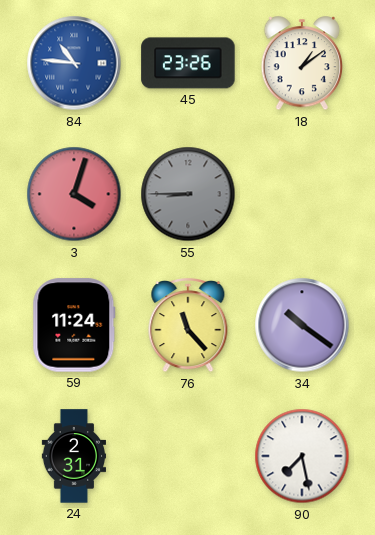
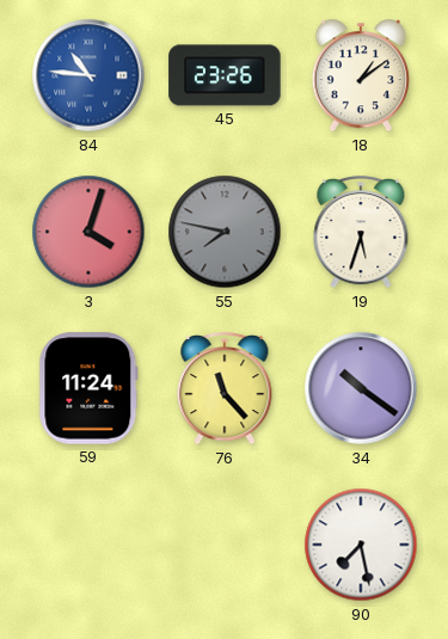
55: 8:45 -> 7:47 (225, 232)
19: none -> 5:33 (361, 233)
24: 2:31 -> none (73, 456)
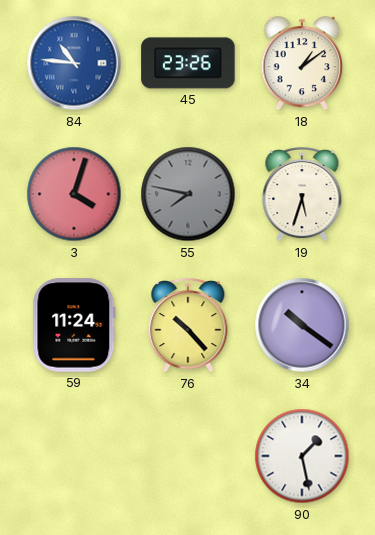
76: 11:23 -> 10:23 (188, 326)
90: 7:28 -> 1:28 (302, 456)
